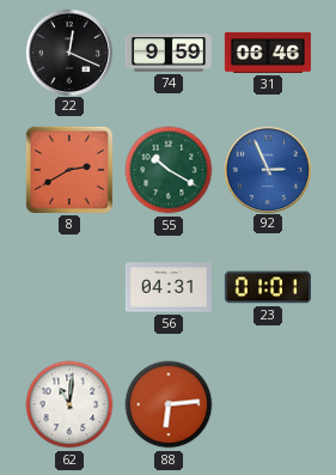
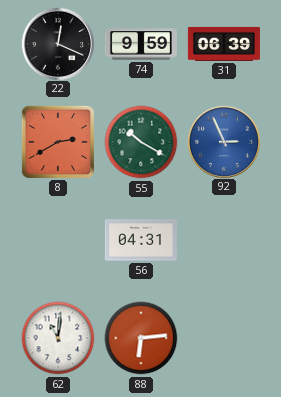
31: 06:46 -> 06:39 (224, 44)
23: 01:01 -> none (268, 287)
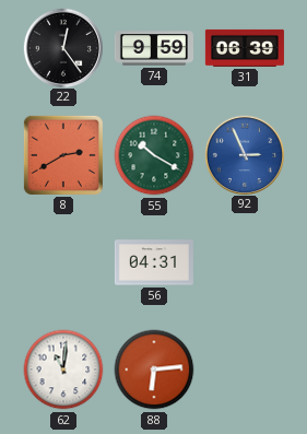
22: 12:19 -> 12:24 (62, 47)
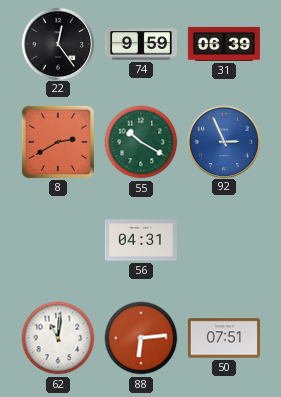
50: none -> 07:51 (224, 338)
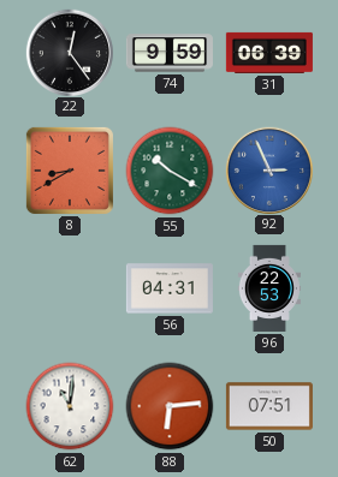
8: 2:40 -> 8:40 (70, 171)
96: none -> 22:53 (268, 288)
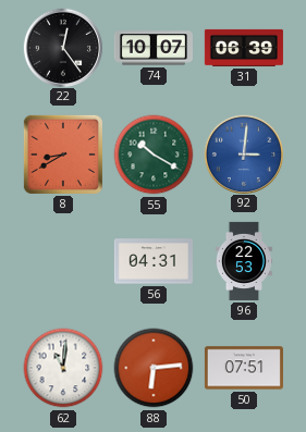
74: 9:59 -> 10:07 (154, 48)
92: 2:56 -> 3:01 (243, 153)
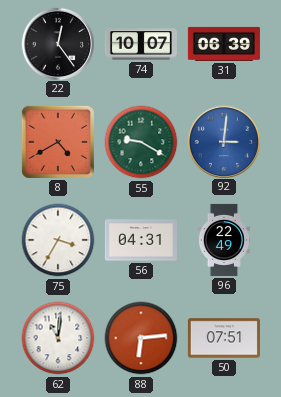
8: 8:40 -> 4:40 (58, 142)
55: 10:20 -> 9:20 (141, 142)
75: none -> 3:35 (58, 240)
96: 22:53 -> 22:49 (223, 240)
